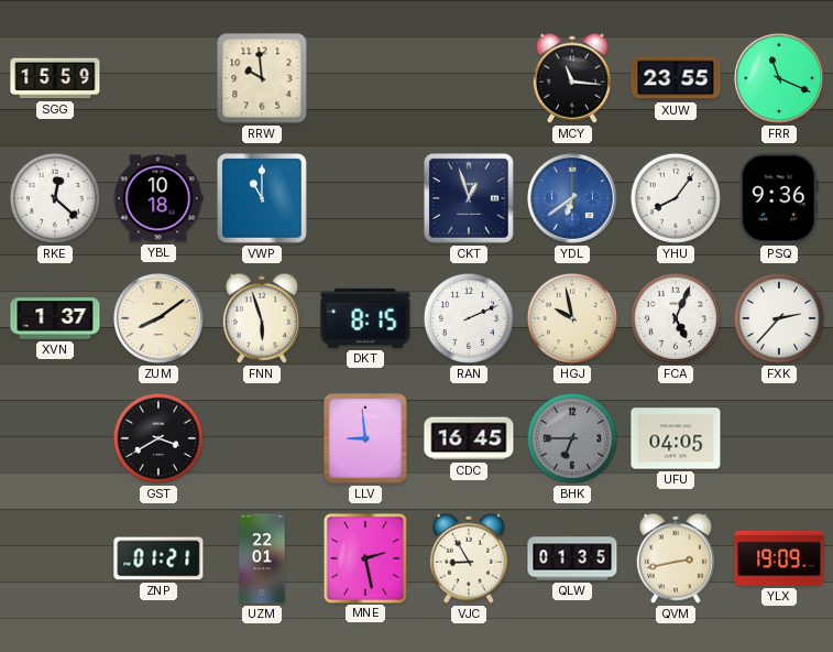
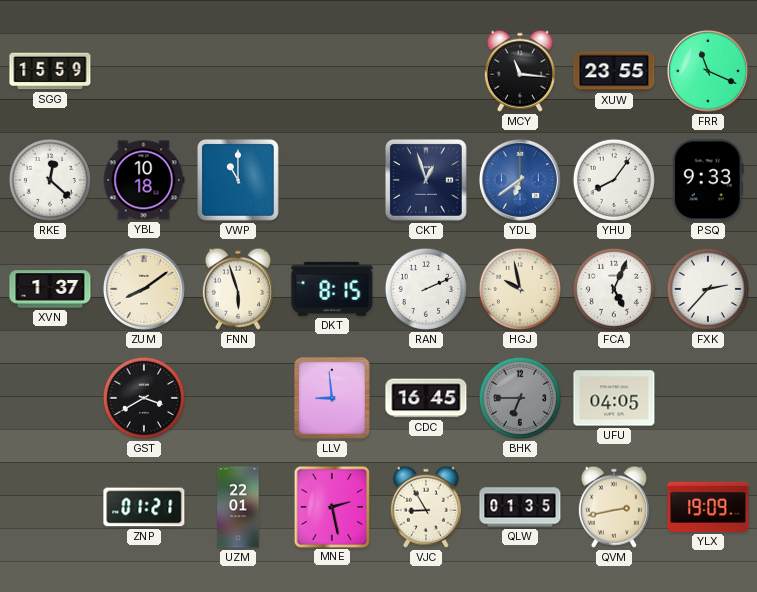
RRW: 9:59 -> none (262, 78)
PSQ: 9:36 -> 9:33 (708, 180)
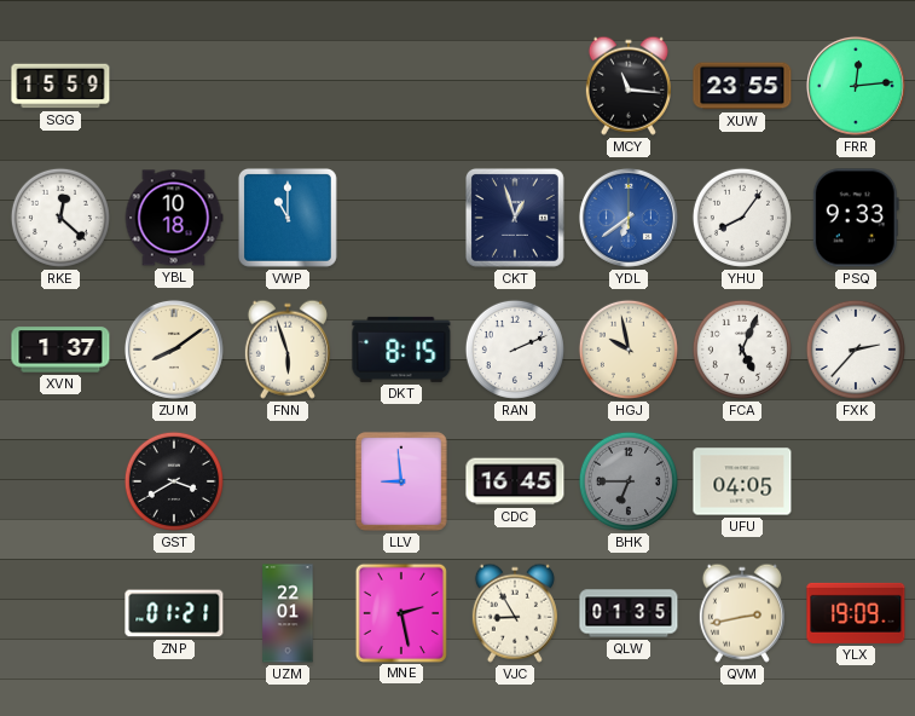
FRR: 11:19 -> 12:14 (856, 86)
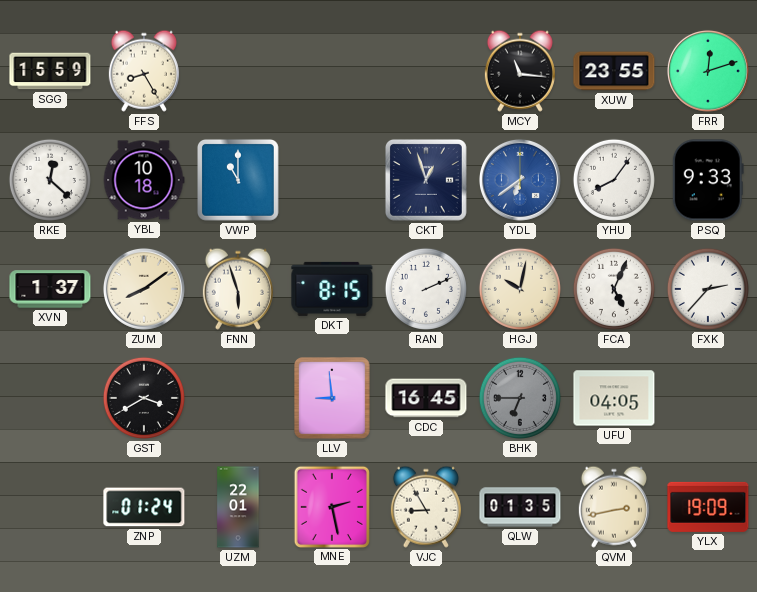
FFS: none -> 8:25 (144, 71)
FRR: 12:14 -> 12:12 (708, 71)
HGJ: 9:58 -> 10:02 (520, 289)
ZNP: 01:21 -> 01:24 (144, 507)
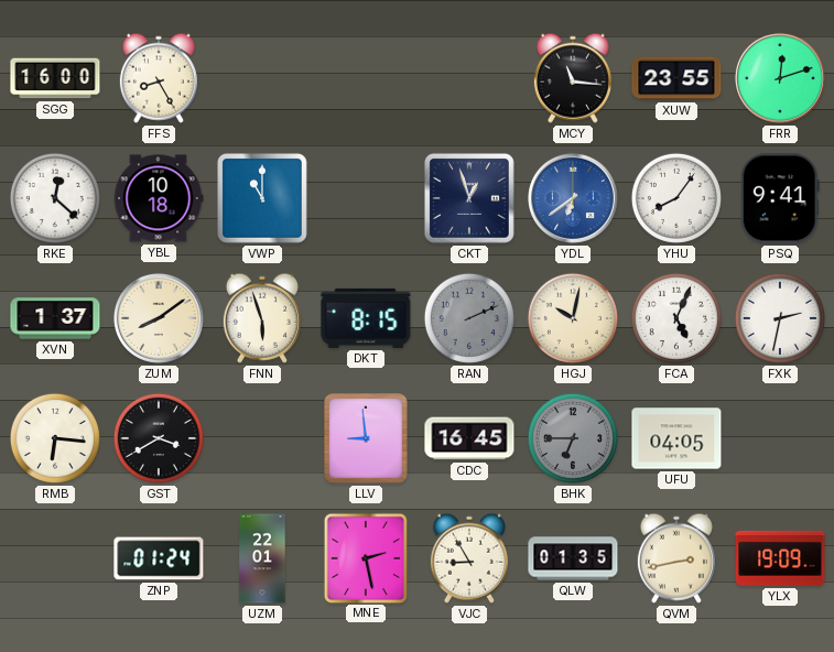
SGG: 15:59 -> 16:00 (55, 78)
PSQ: 9:33 -> 9:41 (780, 198)
RAN dial: white -> grey (469, 318)
FXK: 2:37 -> 2:32 (780, 318)
RMB: none -> 6:16 (55, 438)
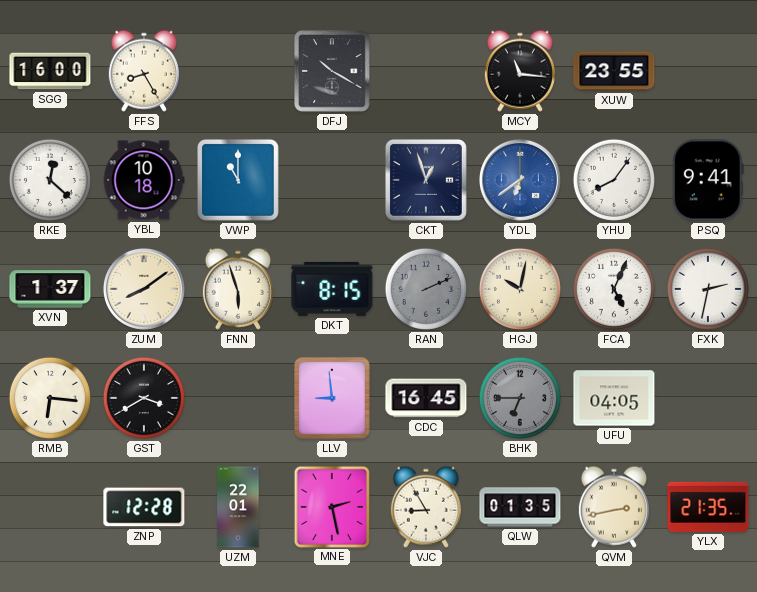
DFJ: none -> 10:20 (332, 71)
FRR: 12:12 -> none (780, 78)
ZNP: 01:24 -> 12:28 (144, 507)
YLX: 19:09 -> 21:35 (708, 507)
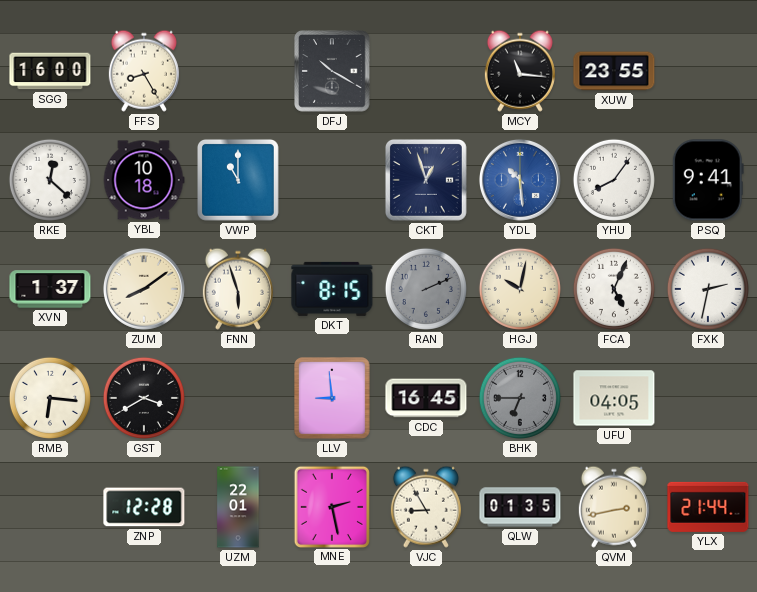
YDL: 6:39 -> 10:29 (520, 180)
YLX: 21:35 -> 21:44 (708, 507)
